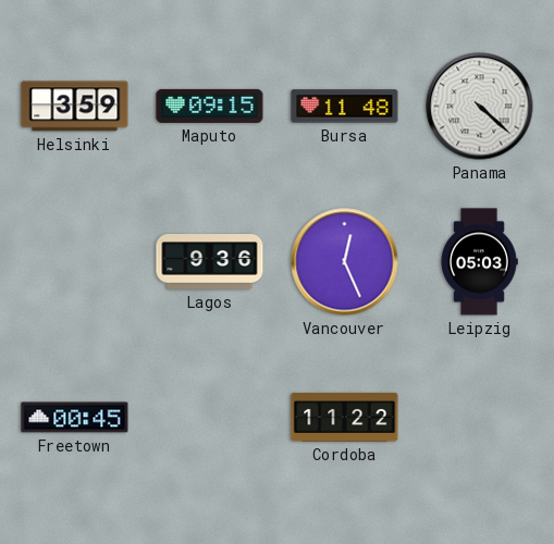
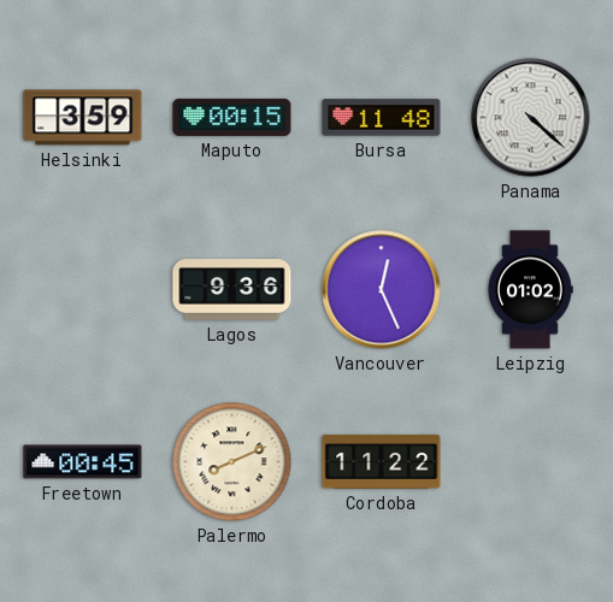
Maputo: 09:15 -> 00:15 (232, 117)
Leipzig: 05:03 -> 01:02 (530, 290)
Palermo: none -> 8:11 (232, 462)
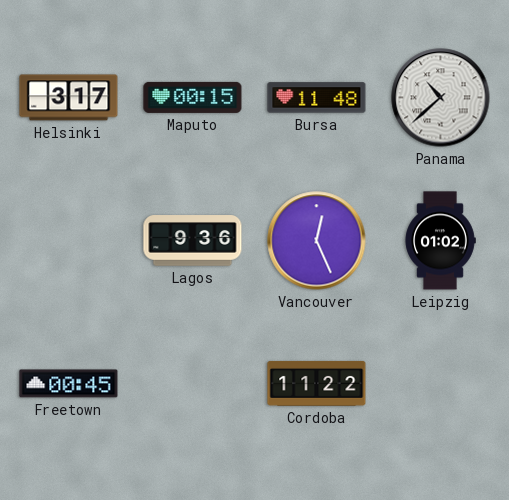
Helsinki: 3:59 -> 3:17 (69, 98)
Panama: 4:22 -> 10:38 (441, 98)
Palermo: 8:11 -> none (232, 462)
